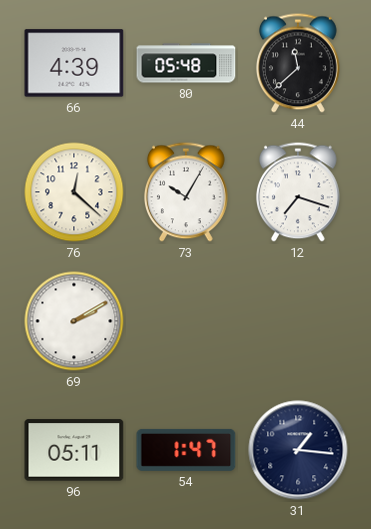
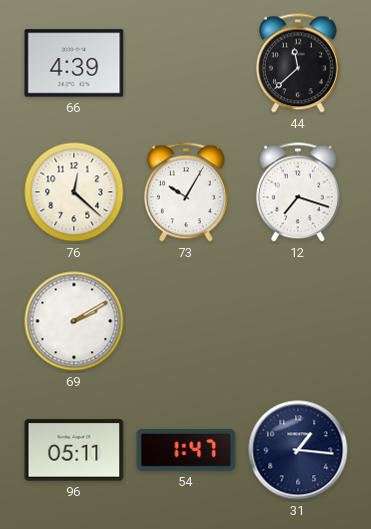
80: 05:48 -> none (186, 63)
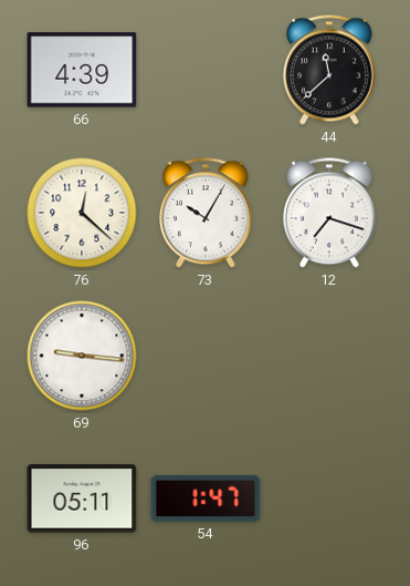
69: 2:10 -> 9:16 (82, 356)
31: 1:16 -> none (298, 450)
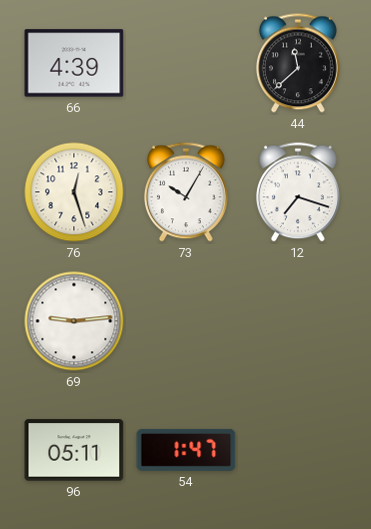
76: 12:22 -> 12:27 (74, 192)
69: 9:16 -> 9:14 (74, 321)
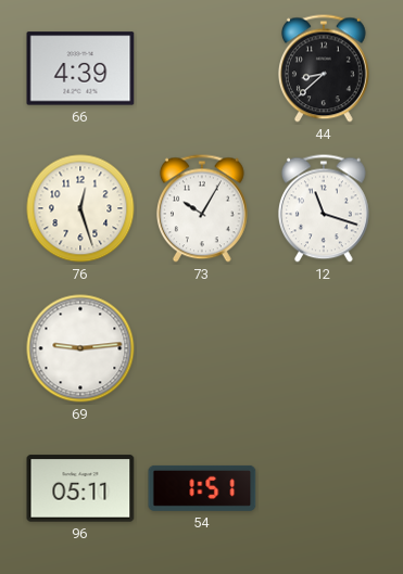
44: 11:38 -> 8:38 (324, 68)
12: 7:18 -> 11:18 (324, 208)
54: 1:47 -> 1:51 (202, 488)
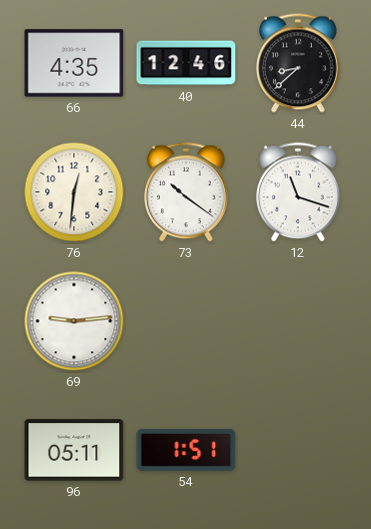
66: 4:39 -> 4:35 (74, 63)
40: none -> 12:46 (186, 63)
76: 12:27 -> 12:31 (74, 192)
73: 10:05 -> 10:21 (186, 192)
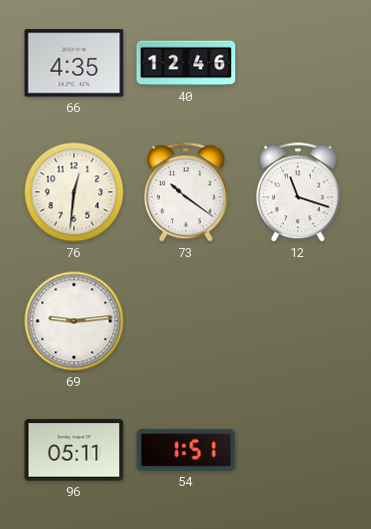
44: 8:38 -> none (298, 63)
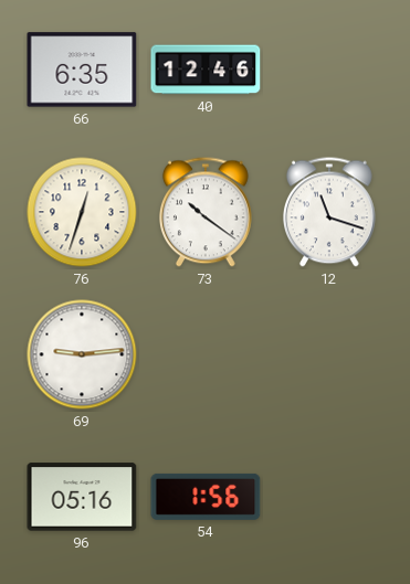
66: 4:35 -> 6:35 (82, 70)
76: 12:31 -> 12:33 (82, 212)
96: 05:11 -> 05:16 (82, 497)
54: 1:51 -> 1:56 (206, 497)
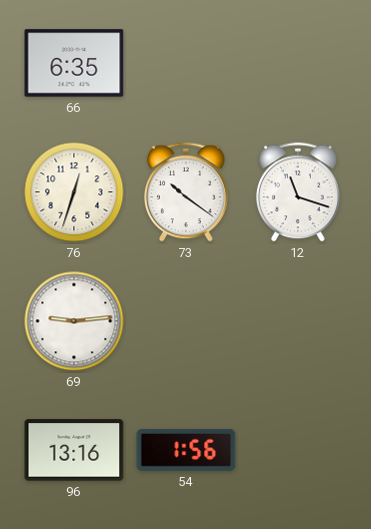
40: 12:46 -> none (206, 70)
96: 05:16 -> 13:16 (74, 450)
